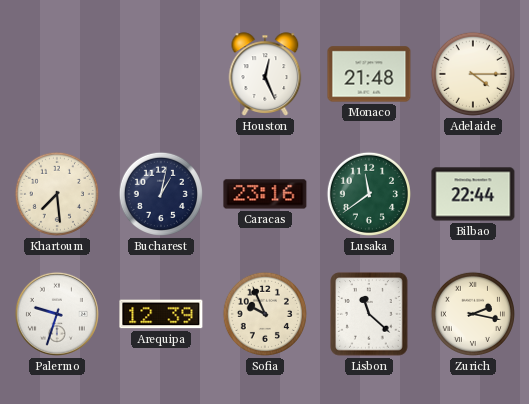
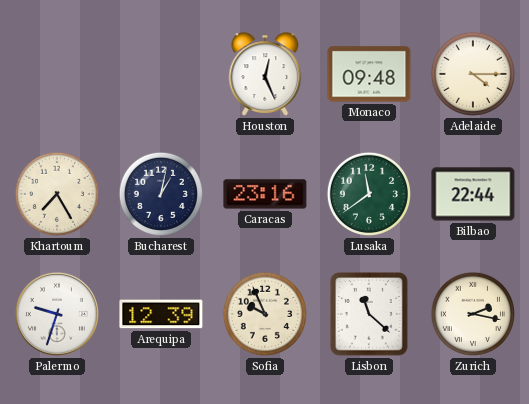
Monaco: 21:48 -> 09:48 (369, 74)
Khartoum: 7:29 -> 7:25 (57, 194)
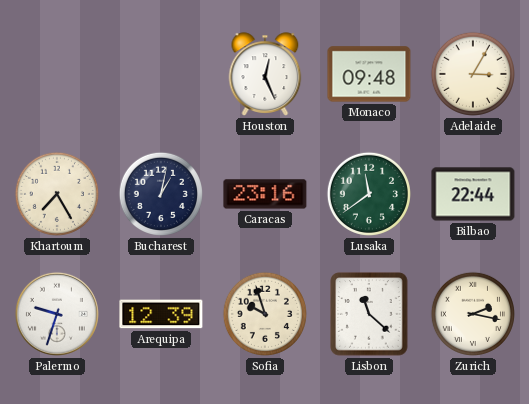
Adelaide: 4:15 -> 3:05 (473, 74)
Sofia: 9:56 -> 9:57 (265, 314)
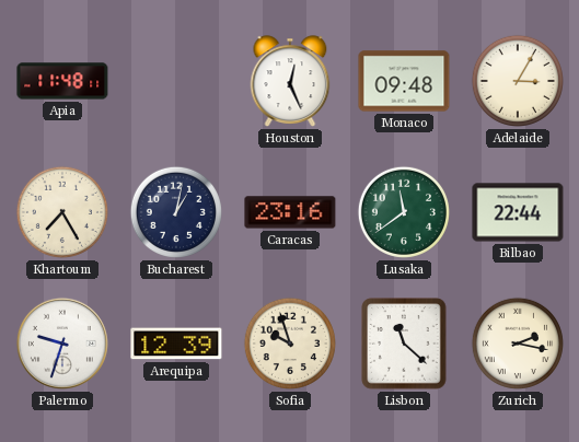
Apia: none -> 11:48 (62, 81)
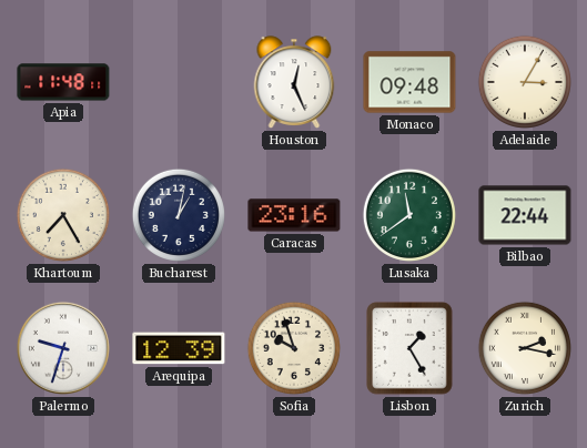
Lisbon: 11:22 -> 1:25 (409, 348)
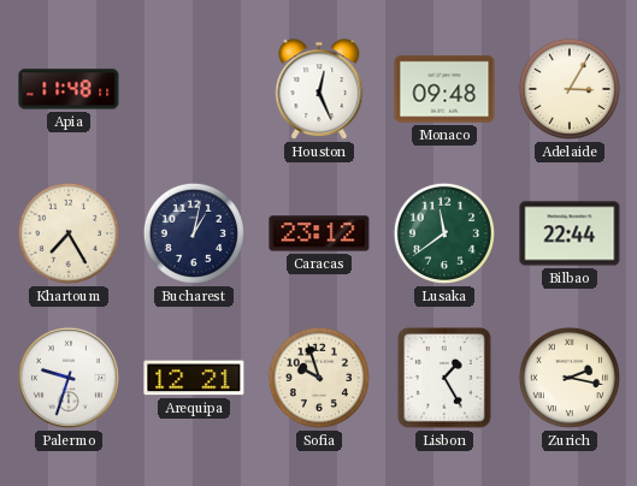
Caracas: 23:16 -> 23:12 (319, 233)
Arequipa: 12:39 -> 12:21 (194, 378)
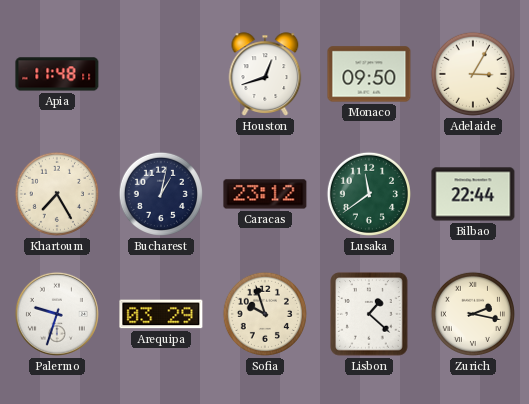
Houston: 12:26 -> 12:42 (265, 74)
Monaco: 09:48 -> 09:50 (369, 74)
Arequipa: 12:21 -> 03:29 (161, 314)
Lisbon: 1:25 -> 1:22 (369, 314)
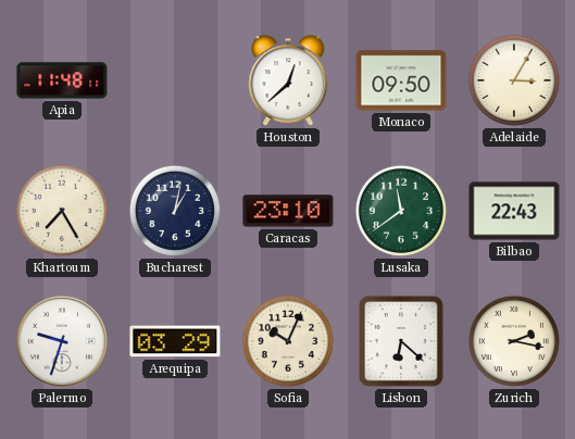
Houston: 12:42 -> 12:38 (288, 80)
Caracas: 23:12 -> 23:10 (288, 211)
Bilbao: 22:44 -> 22:43 (514, 211)
Sofia: 9:57 -> 10:04 (288, 341)
Lisbon: 1:22 -> 6:22 (401, 341)
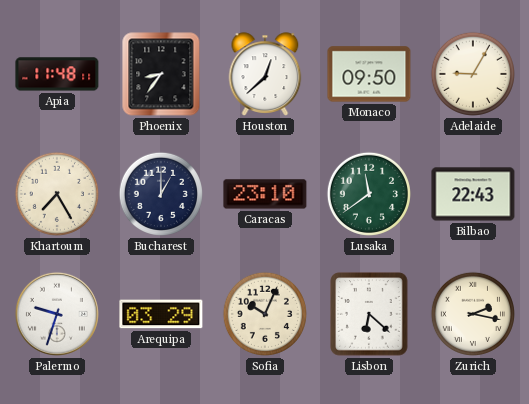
Phoenix: none -> 8:36 (161, 74)
Adelaide: 3:05 -> 9:05 (473, 74)
Bucharest: 1:02 -> 1:00 (161, 194)
